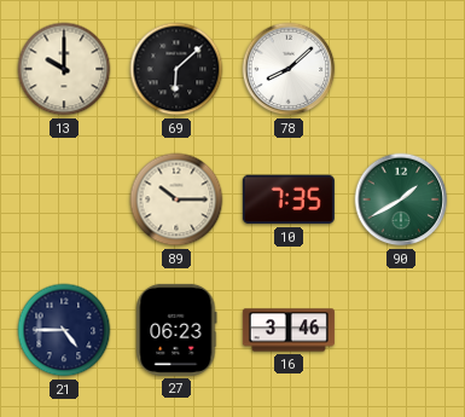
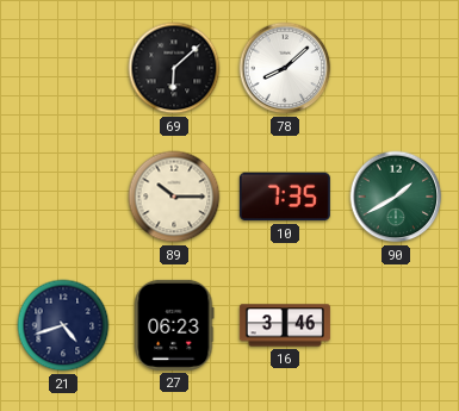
13: 10:00 -> none (64, 69)
21: 4:45 -> 4:42 (63, 325)
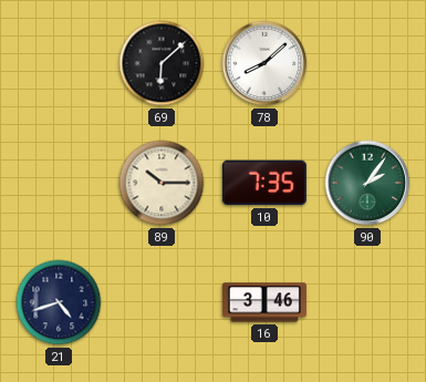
90: 1:40 -> 2:06 (367, 183)
27: 06:23 -> none (174, 325)
